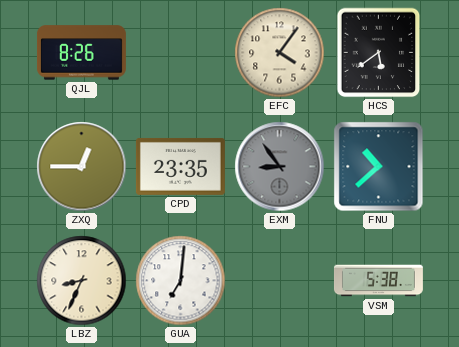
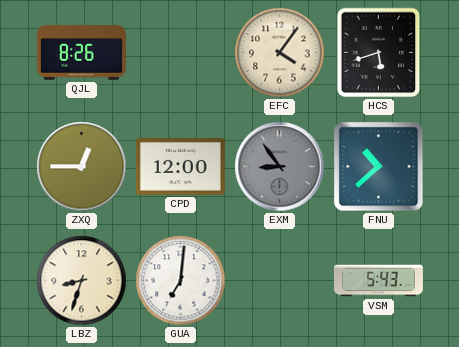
HCS: 5:39 -> 5:42 (379, 53)
CPD: 23:35 -> 12:00 (180, 166)
LBZ: 8:34 -> 8:33 (82, 281)
VSM: 5:38 -> 5:43 (378, 281)
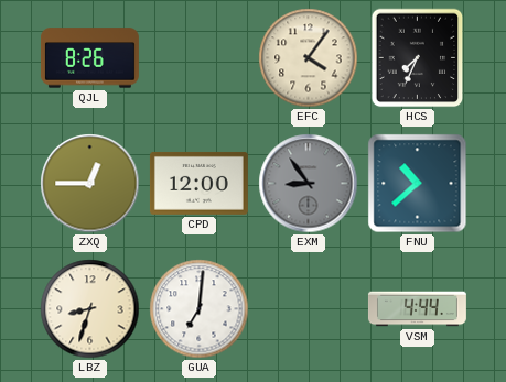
HCS: 5:42 -> 7:34 (418, 58)
VSM: 5:43 -> 4:44 (417, 309)
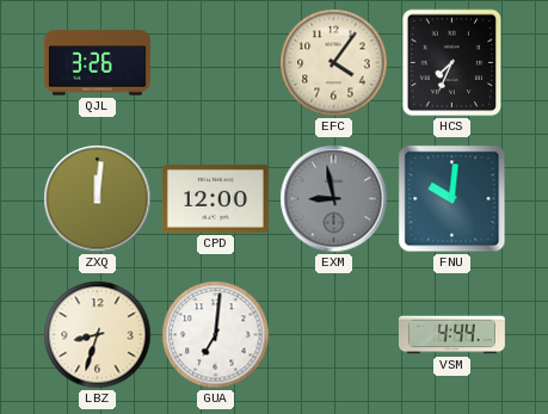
QJL: 8:26 -> 3:26 (97, 63)
ZXQ: 12:45 -> 12:01 (98, 199)
EXM: 8:54 -> 8:58 (334, 199)
FNU: 10:38 -> 10:01 (452, 199)
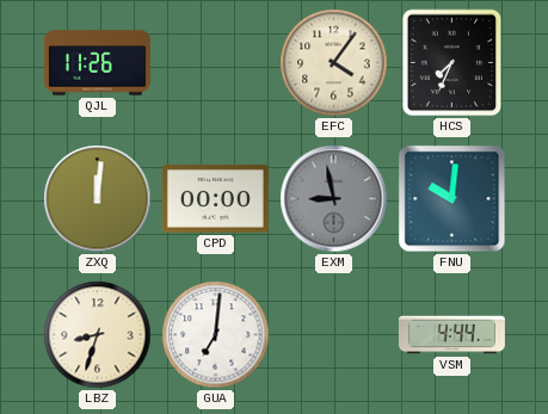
QJL: 3:26 -> 11:26 (97, 63)
CPD: 12:00 -> 00:00 (215, 198)
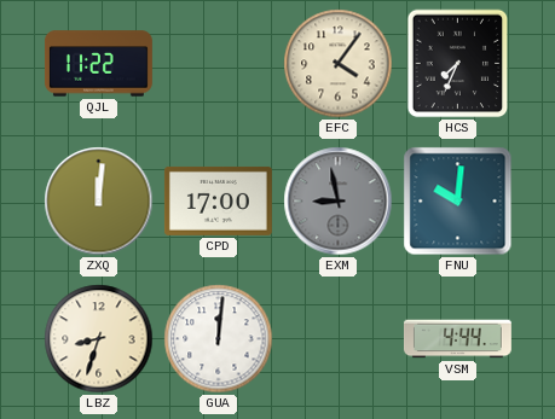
QJL: 11:26 -> 11:22 (98, 64)
CPD: 00:00 -> 17:00 (218, 200)
GUA: 7:01 -> 12:01 (219, 339)
